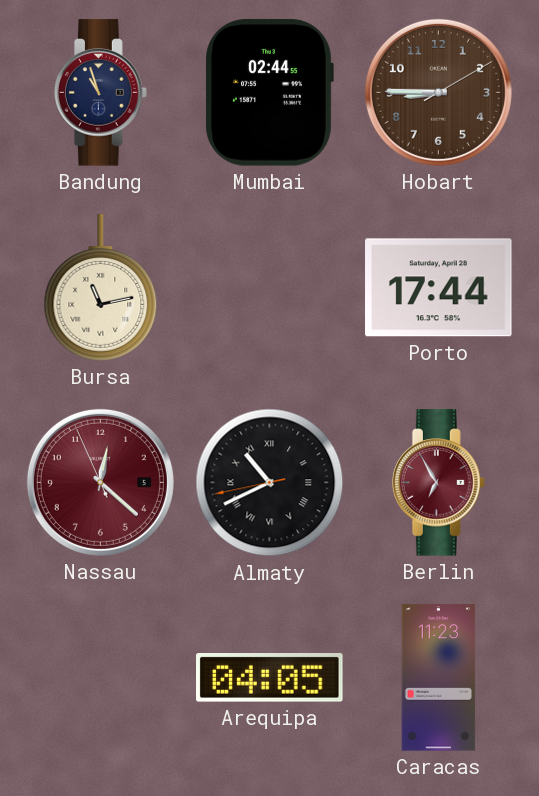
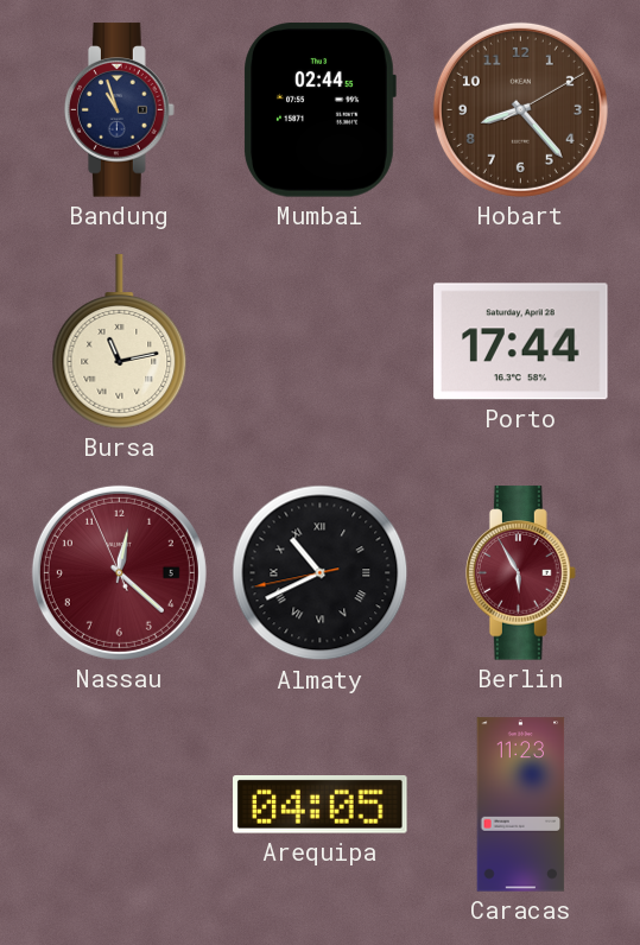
Hobart: 8:45 -> 8:23 (520, 109)
Berlin: 6:55 -> 5:55 (521, 573)
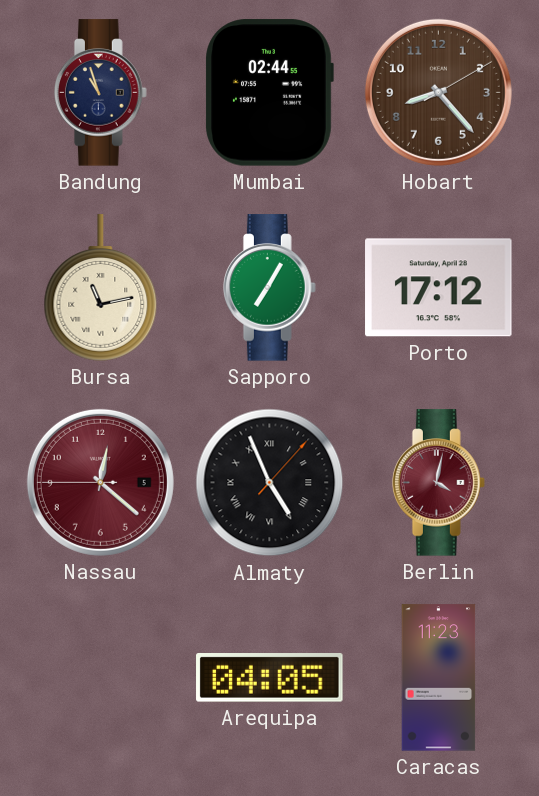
Sapporo: none -> 7:05 (270, 288)
Porto: 17:44 -> 17:12 (439, 288)
Nassau: 12:21:56 -> 12:21:45 (100, 482)
Almaty: 10:40 -> 4:56 (270, 483)
Berlin: 5:55 -> 4:02 (439, 483)
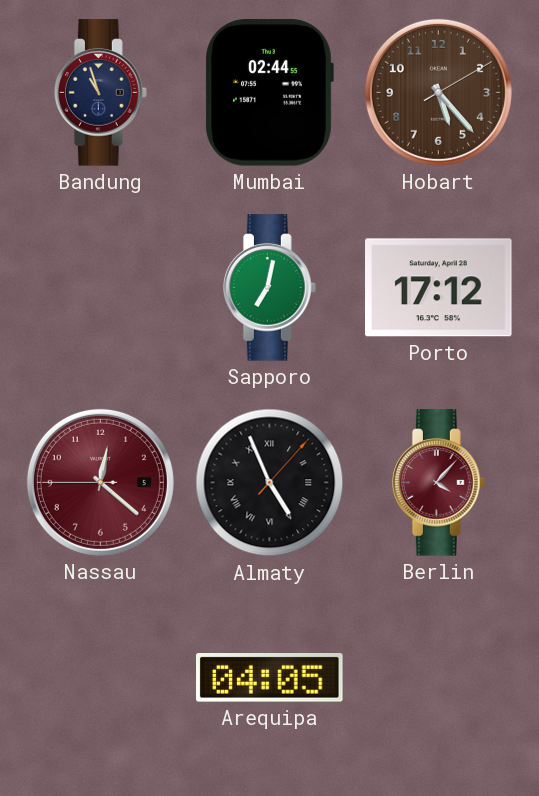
Hobart: 8:23 -> 5:23 (438, 92)
Bursa: 11:13 -> none (101, 288)
Sapporo: 7:05 -> 7:02 (270, 288)
Berlin: 4:02 -> 4:07 (439, 483)
Caracas: 11:23 -> none (439, 678)
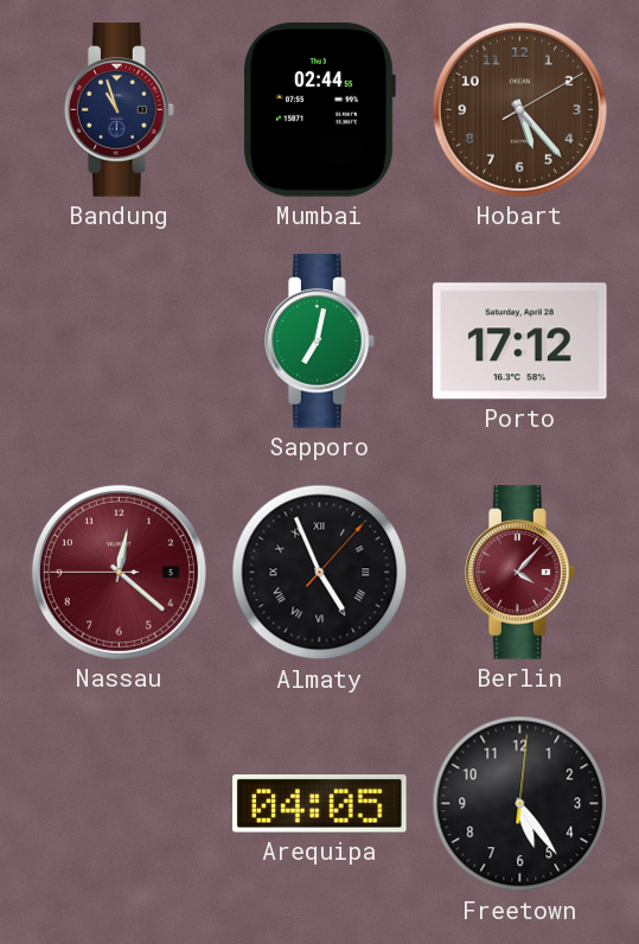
Freetown: none -> 5:24 (520, 804)
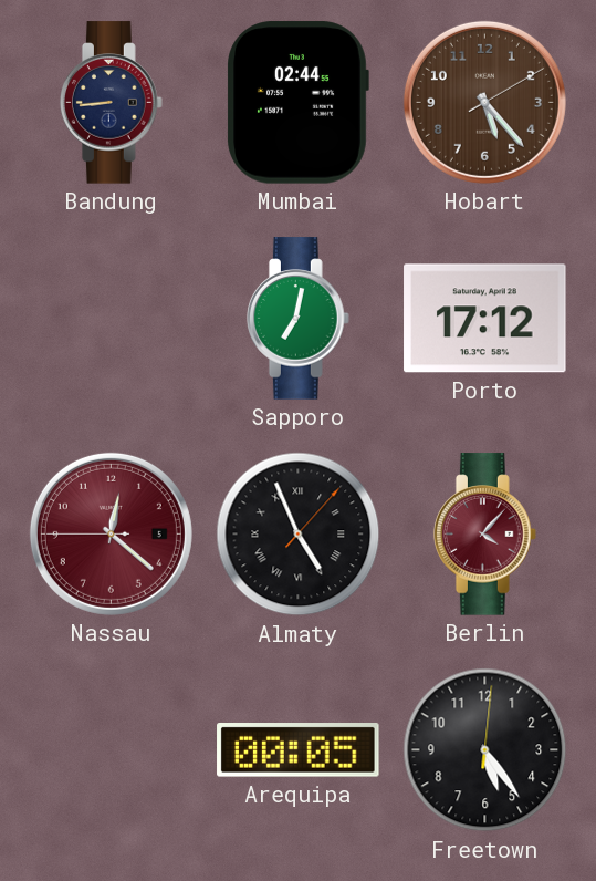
Bandung: 10:57 -> 8:44 (112, 103)
Arequipa: 04:05 -> 00:05 (299, 750)
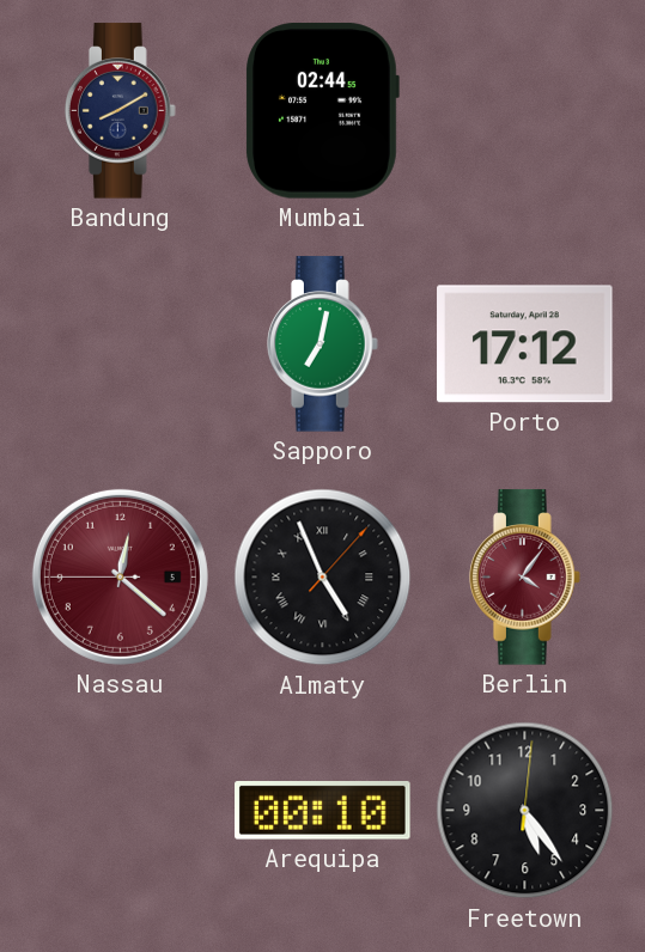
Bandung: 8:44 -> 8:10 (121, 111)
Hobart: 5:23 -> none (484, 102)
Berlin: 4:07 -> 4:06 (525, 578)
Arequipa: 00:05 -> 00:10 (323, 811)
